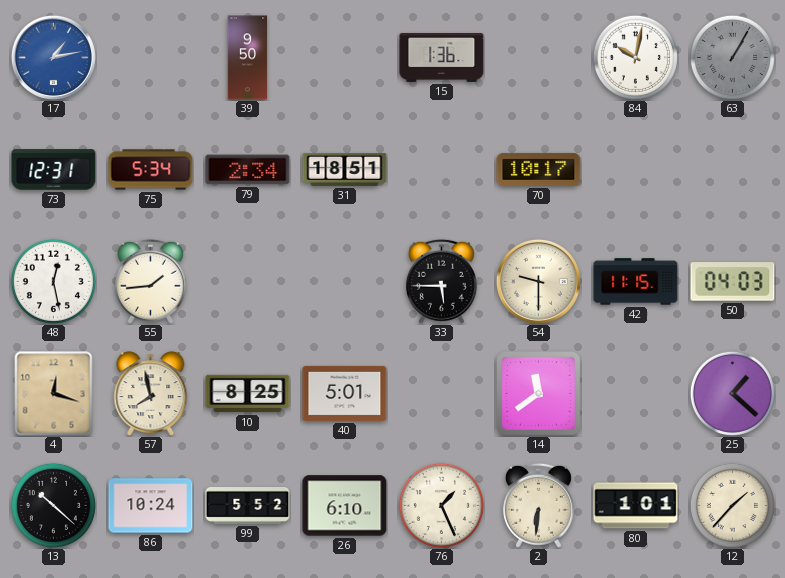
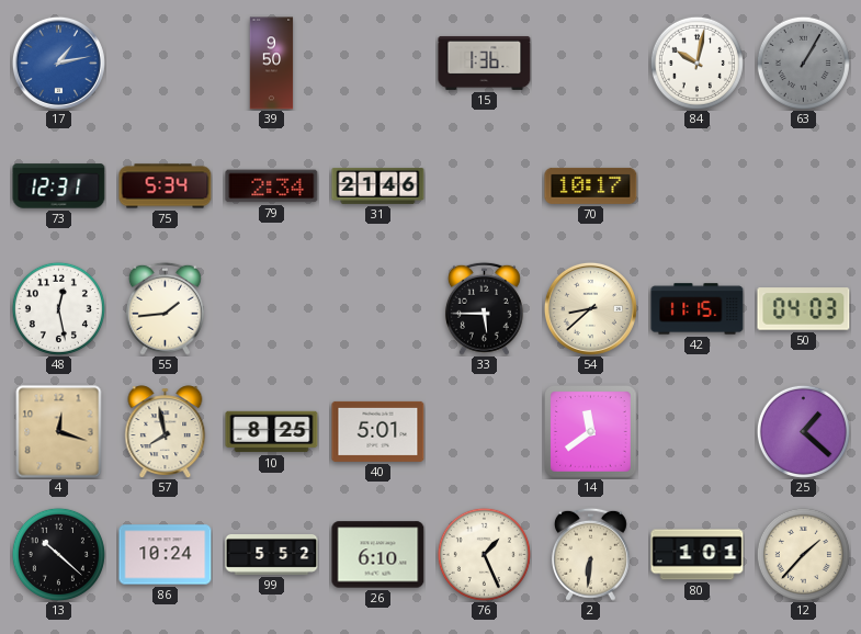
31: 18:51 -> 21:46 (378, 185)
54: 9:30 -> 8:38 (590, 308)
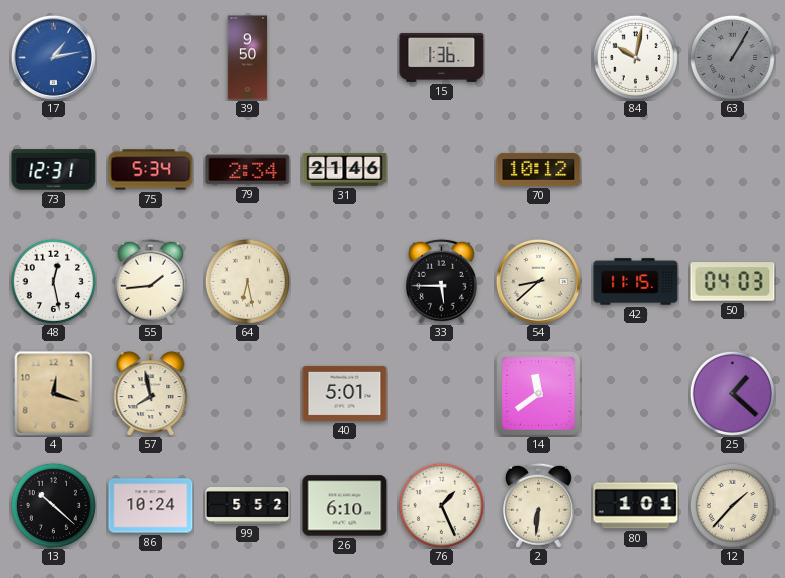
70: 10:17 -> 10:12 (539, 169)
64: none -> 6:28 (247, 281)
10: 8:25 -> none (272, 432)
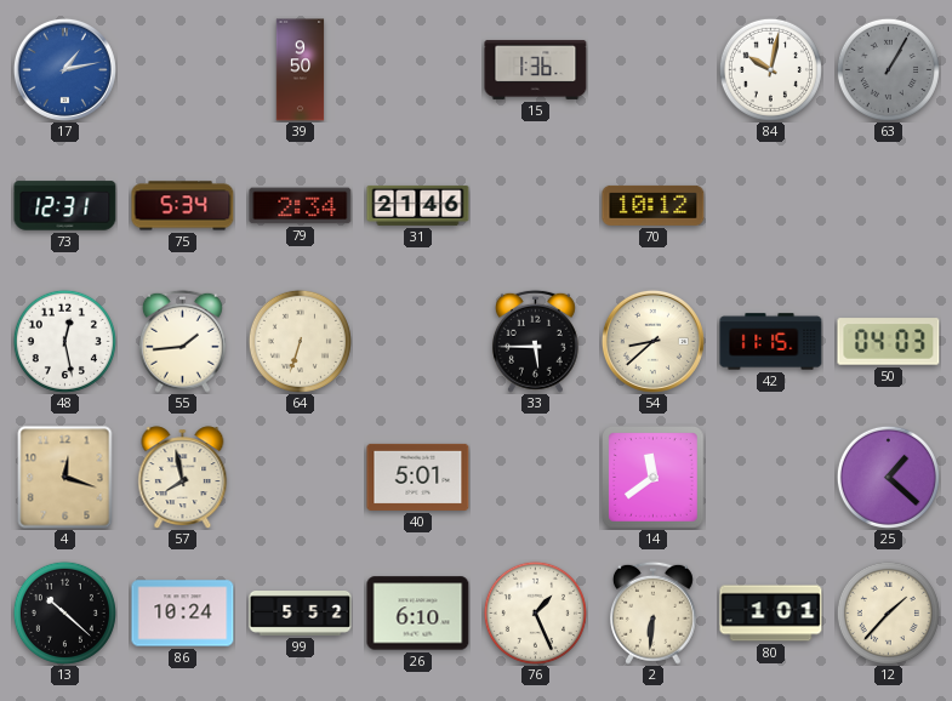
64: 6:28 -> 6:33 (300, 341)
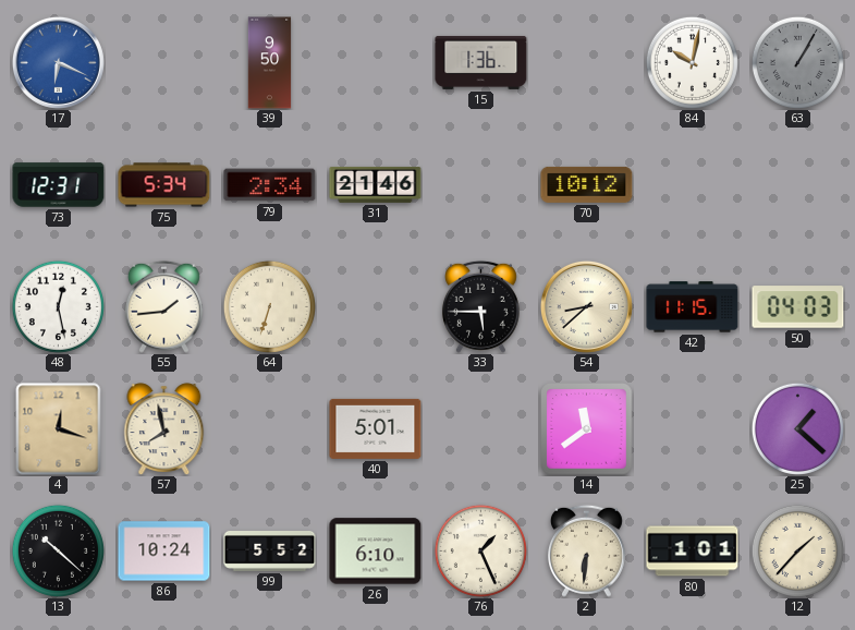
17: 1:13 -> 6:19 (58, 62)
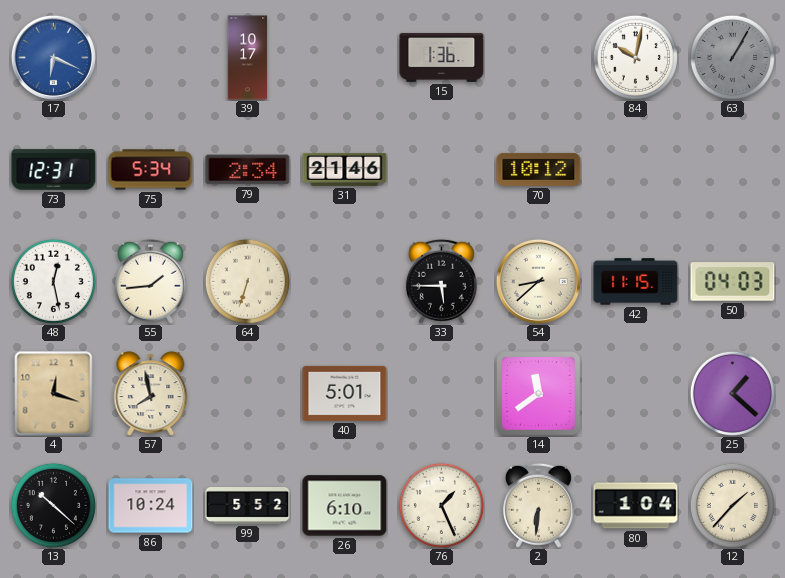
39: 9:50 -> 10:17 (248, 58)
80: 1:01 -> 1:04 (636, 506)
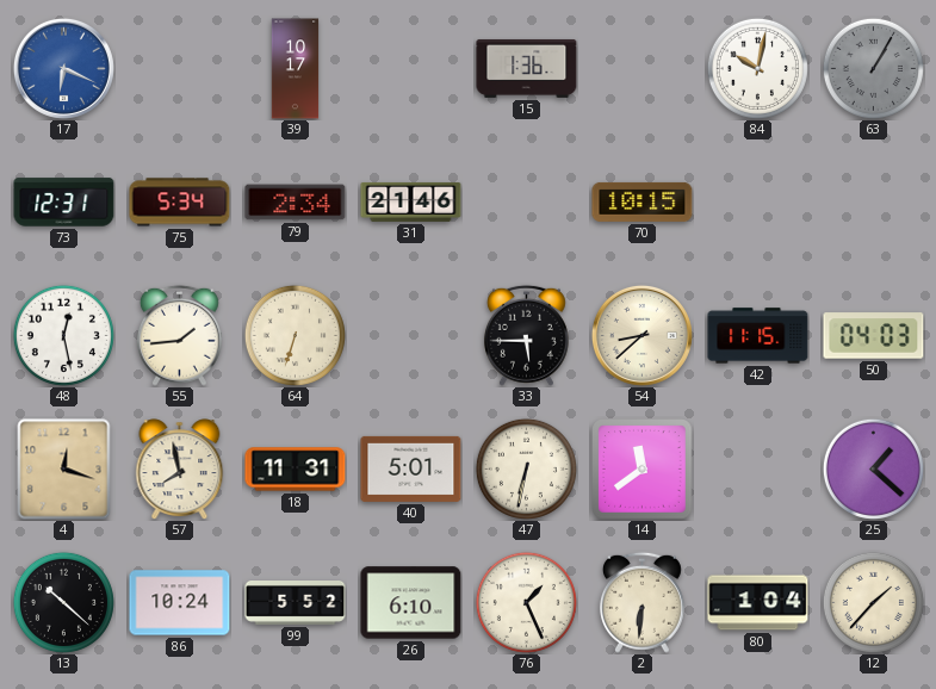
70: 10:12 -> 10:15 (643, 201)
18: none -> 11:31 (296, 470)
47: none -> 6:32 (526, 468)
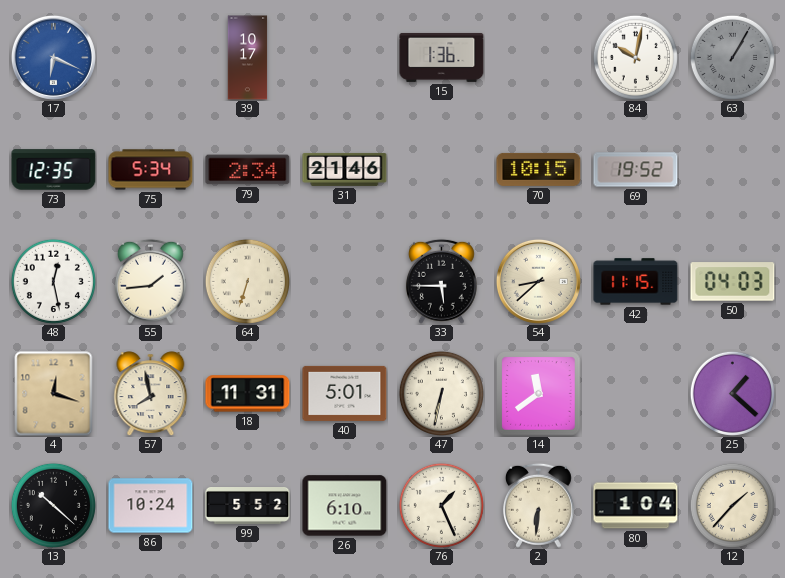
73: 12:31 -> 12:35 (54, 170)
69: none -> 19:52 (636, 170)
